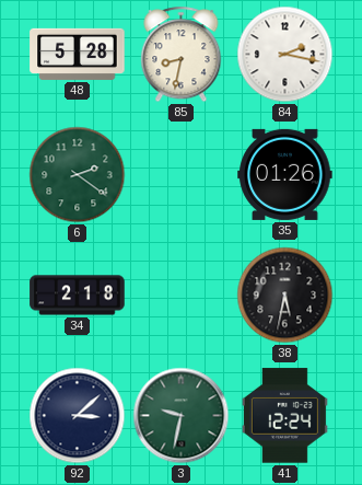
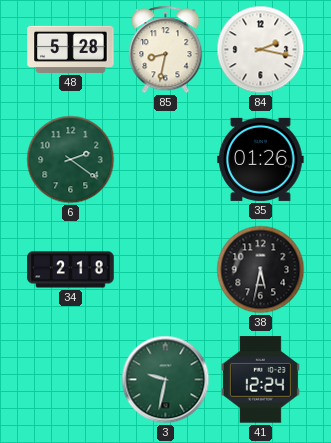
92: 3:08 -> none (78, 416)
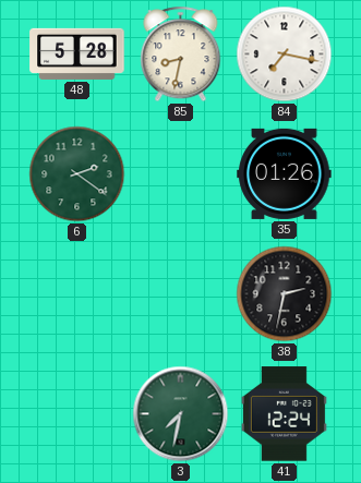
84: 2:17 -> 7:17 (285, 55)
34: 2:18 -> none (71, 270)
38: 5:32 -> 2:32 (285, 294)
3: 9:32 -> 7:32 (181, 414)
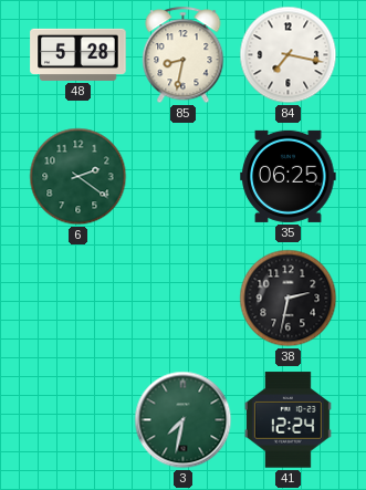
35: 01:26 -> 06:25 (289, 176)
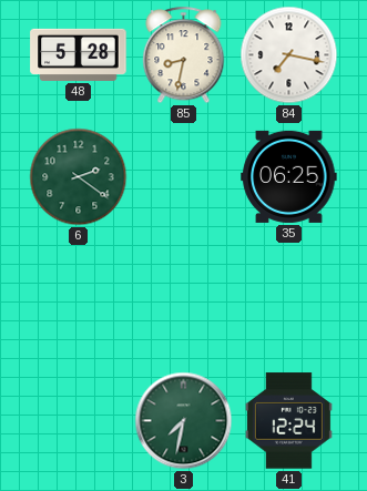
38: 2:32 -> none (289, 299)
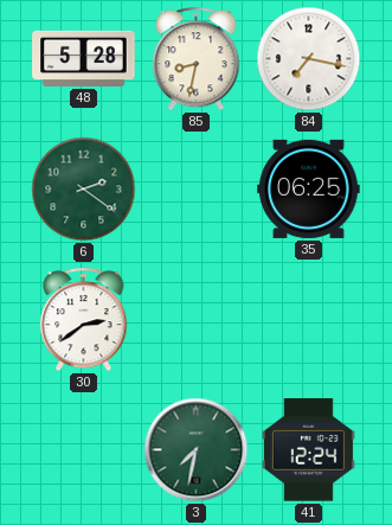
30: none -> 2:39 (84, 320)
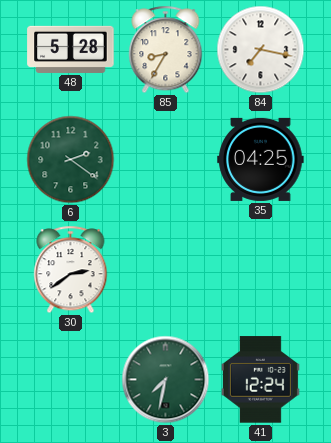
85: 8:32 -> 8:35 (166, 50)
35: 06:25 -> 04:25 (261, 159)
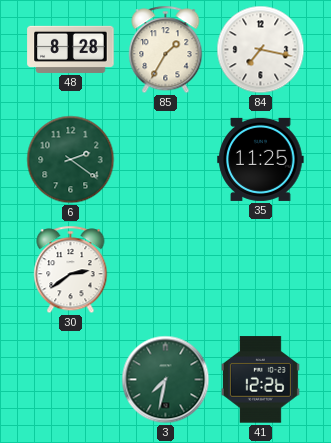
48: 5:28 -> 8:28 (71, 49)
85: 8:35 -> 1:35 (166, 50)
35: 04:25 -> 11:25 (261, 159)
41: 12:24 -> 12:26 (260, 380)
